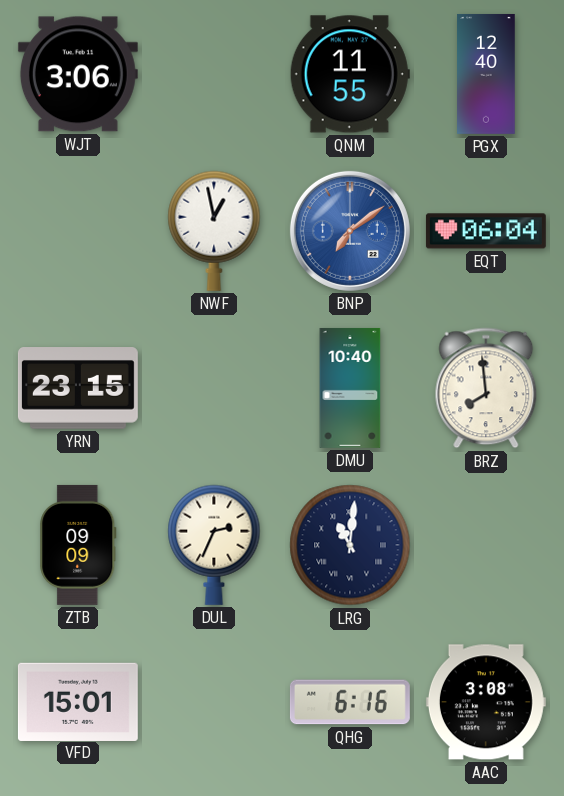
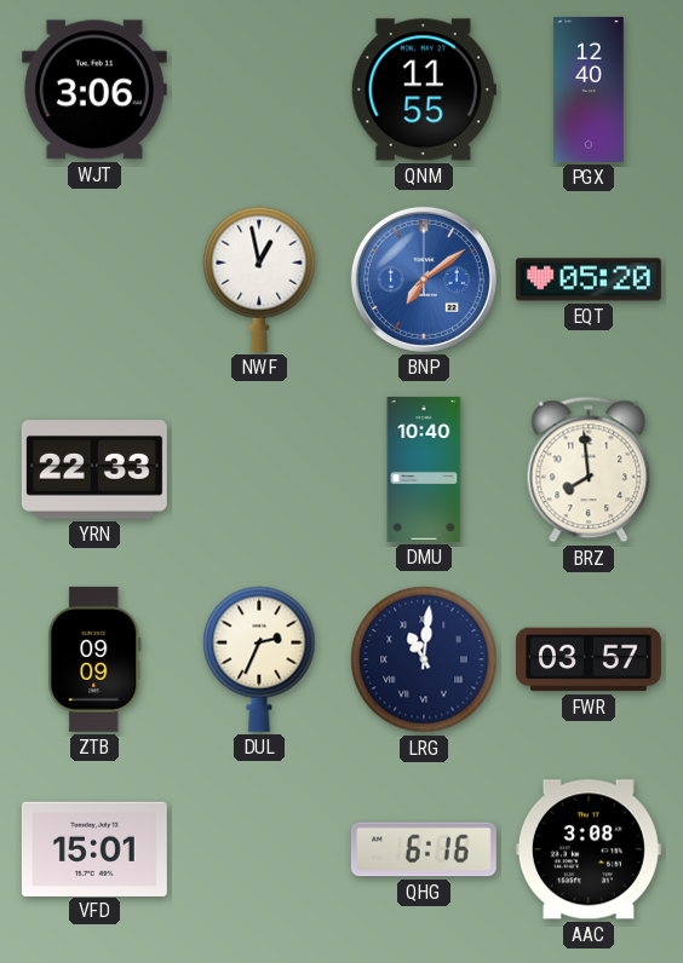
EQT: 06:04 -> 05:20 (589, 279)
YRN: 23:15 -> 22:33 (94, 469)
FWR: none -> 03:57 (589, 659)
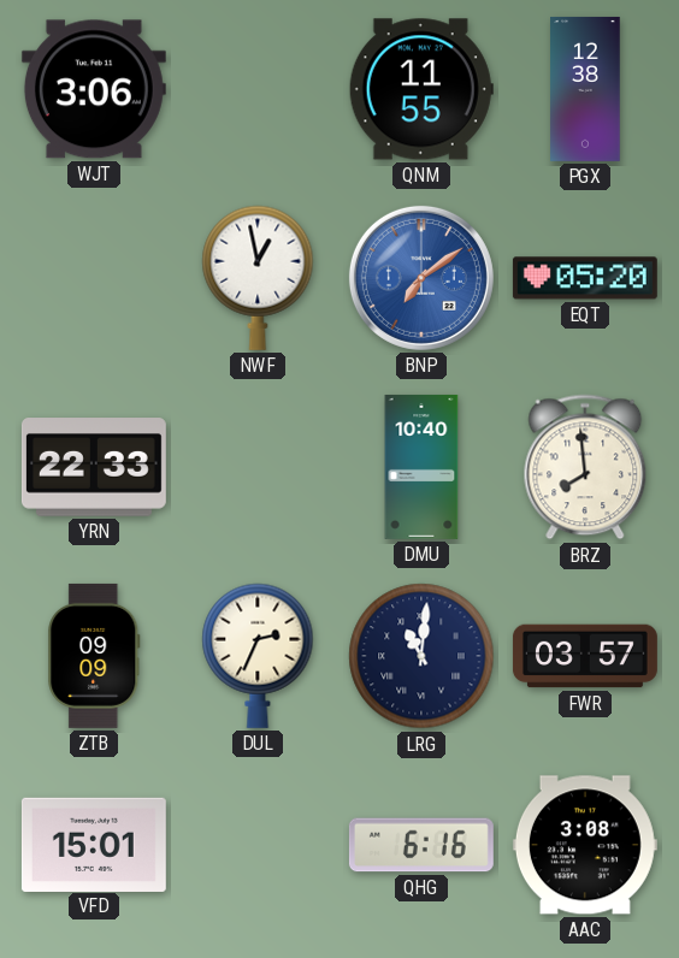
PGX: 12:40 -> 12:38 (585, 89)
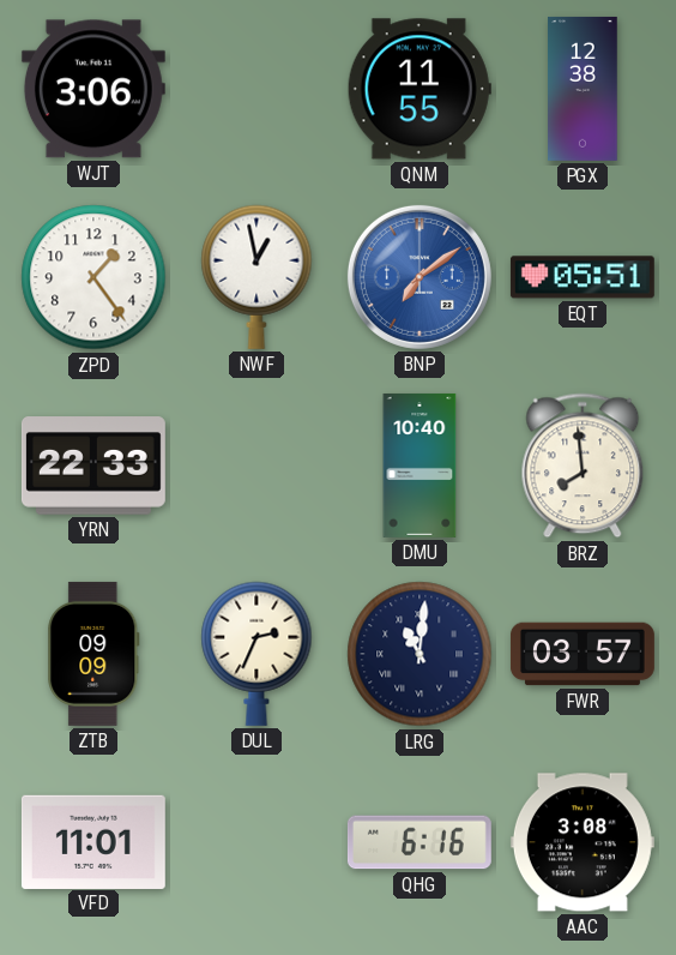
ZPD: none -> 1:24 (93, 277)
EQT: 05:20 -> 05:51 (583, 277)
VFD: 15:01 -> 11:01 (93, 841)
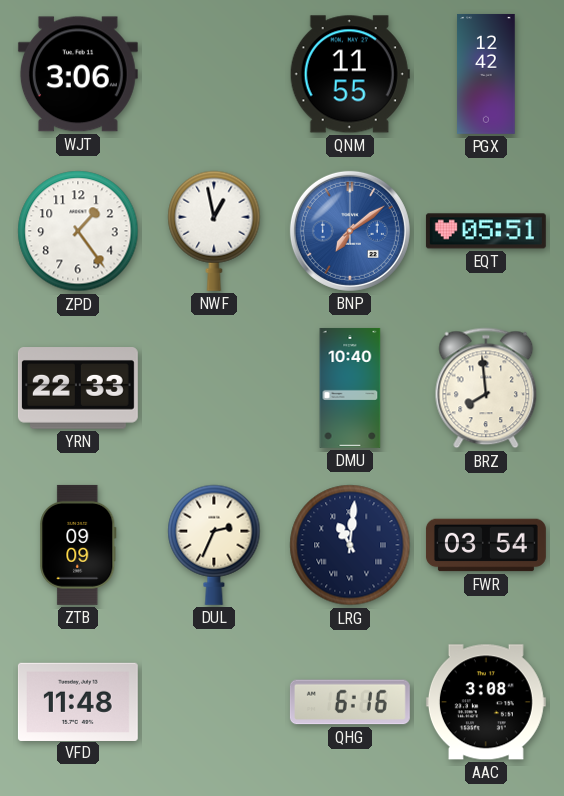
PGX: 12:38 -> 12:42 (486, 74)
FWR: 03:57 -> 03:54 (486, 545)
VFD: 11:01 -> 11:48 (78, 701)
